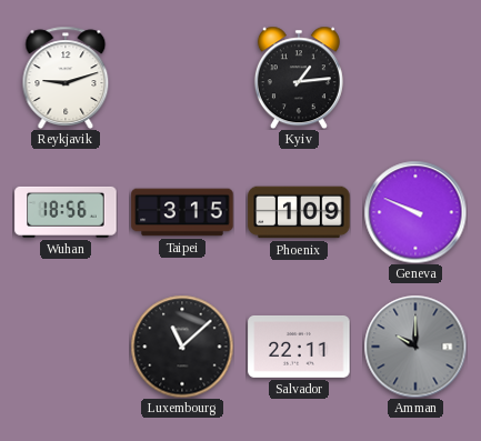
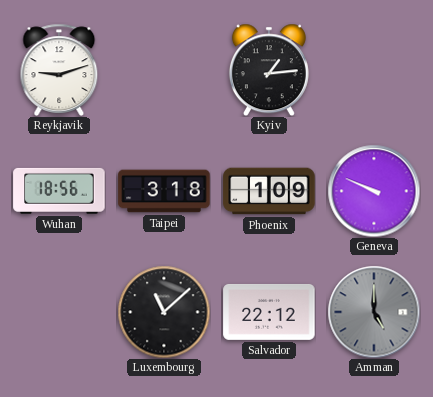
Taipei: 3:15 -> 3:18 (164, 191)
Salvador: 22:11 -> 22:12 (269, 312)
Amman: 10:00 -> 5:00 (374, 312)
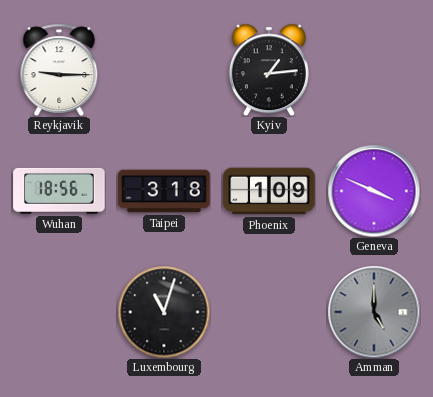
Reykjavik: 9:12 -> 9:15 (59, 70)
Geneva: 9:49 -> 3:49 (374, 191)
Luxembourg: 11:08 -> 11:03 (164, 312)
Salvador: 22:12 -> none (269, 312)
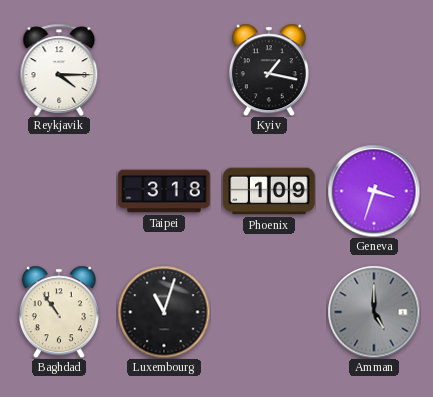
Reykjavik: 9:15 -> 4:15 (59, 70)
Kyiv: 1:14 -> 1:17 (269, 70)
Wuhan: 18:56 -> none (59, 191)
Geneva: 3:49 -> 3:33 (374, 191)
Baghdad: none -> 10:54 (59, 312)
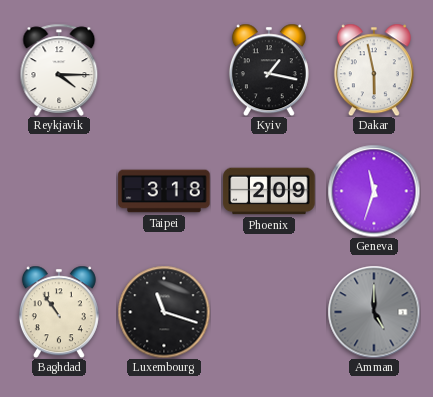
Dakar: none -> 5:58 (374, 70)
Phoenix: 1:09 -> 2:09 (269, 191)
Geneva: 3:33 -> 11:33 (374, 191)
Luxembourg: 11:03 -> 11:18 (164, 312)
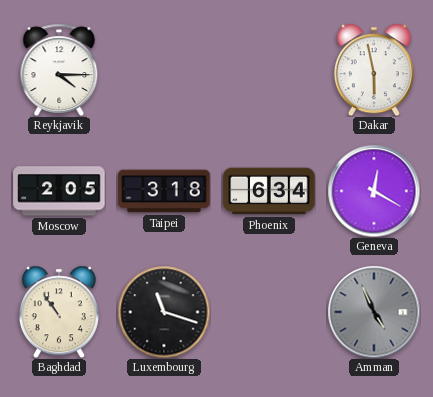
Kyiv: 1:17 -> none (269, 70)
Moscow: none -> 2:05 (59, 191)
Phoenix: 2:09 -> 6:34 (269, 191)
Geneva: 11:33 -> 12:20 (374, 191)
Amman: 5:00 -> 4:56 (374, 312)
